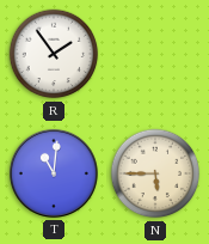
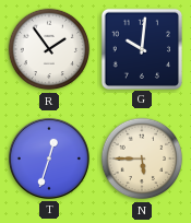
G: none -> 10:01 (141, 48)
T: 11:01 -> 12:33 (49, 159)
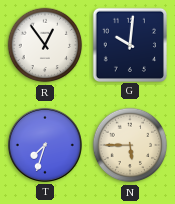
R: 1:54 -> 12:54 (45, 45)
T: 12:33 -> 7:33 (45, 145)
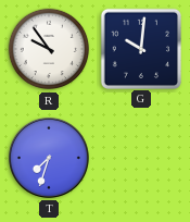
R: 12:54 -> 9:54 (49, 49)
N: 5:45 -> none (130, 145)
